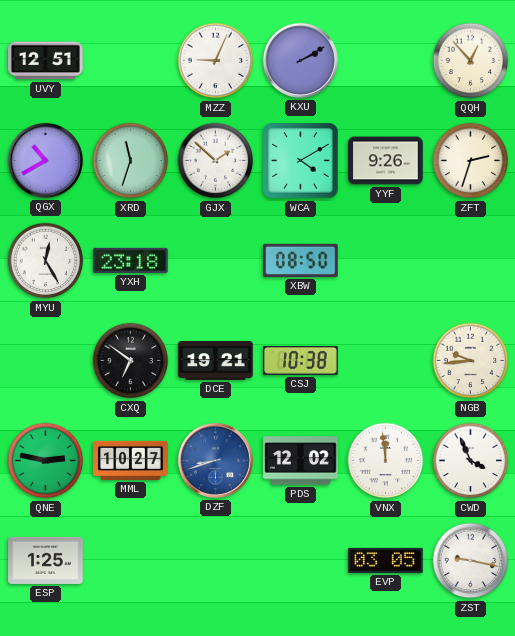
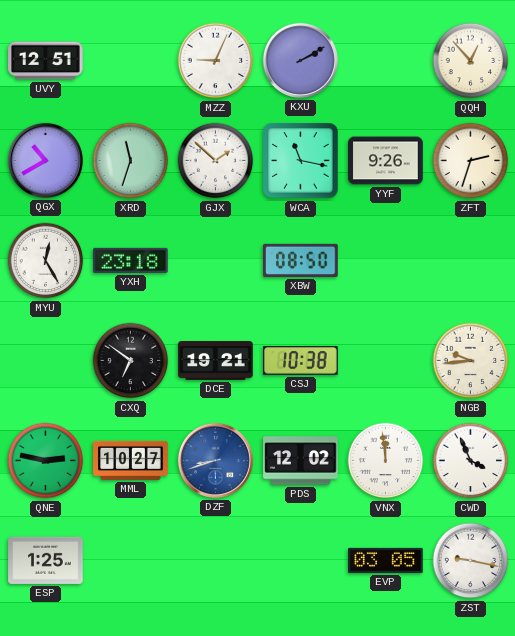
WCA: 4:10 -> 11:17 (301, 161)
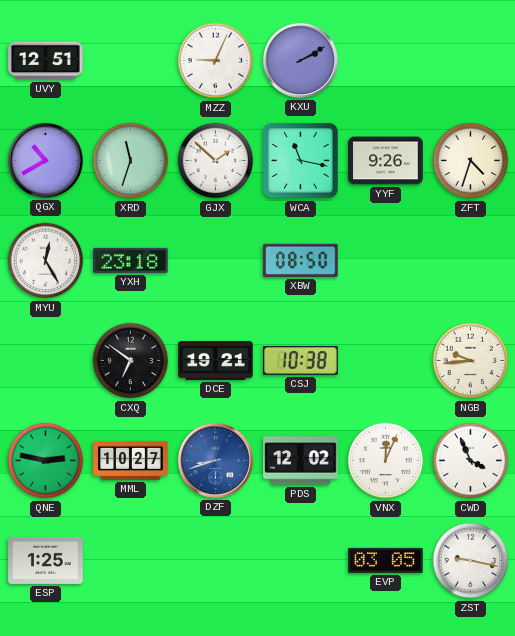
QQH: 12:53 -> none (471, 61)
ZFT: 2:33 -> 4:33 (471, 161)
VNX: 11:59 -> 12:04 (386, 461)
